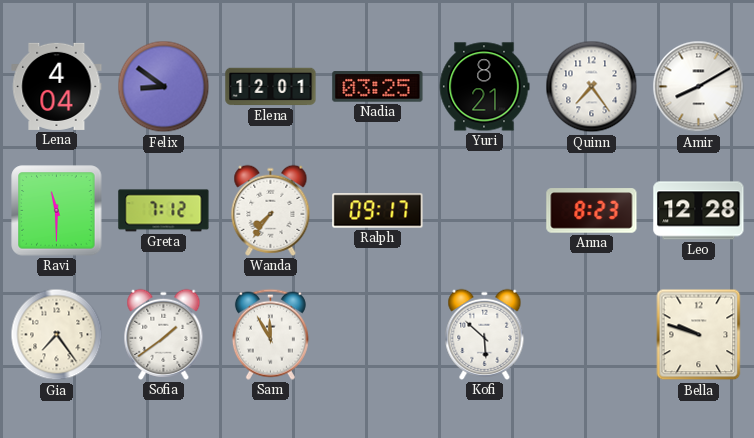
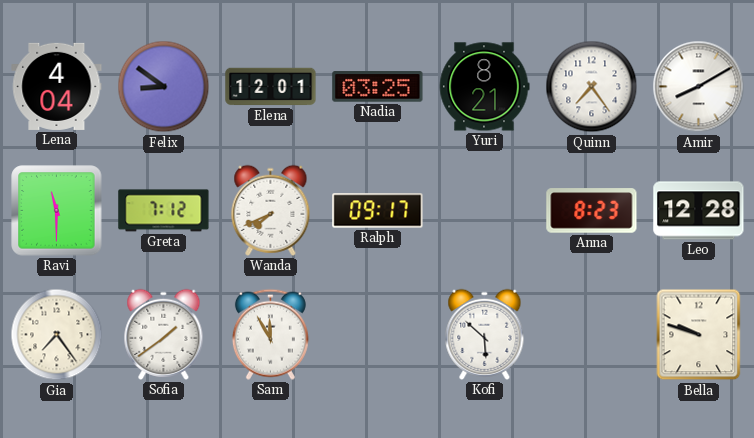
Wanda: 7:36 -> 7:41 (271, 210)
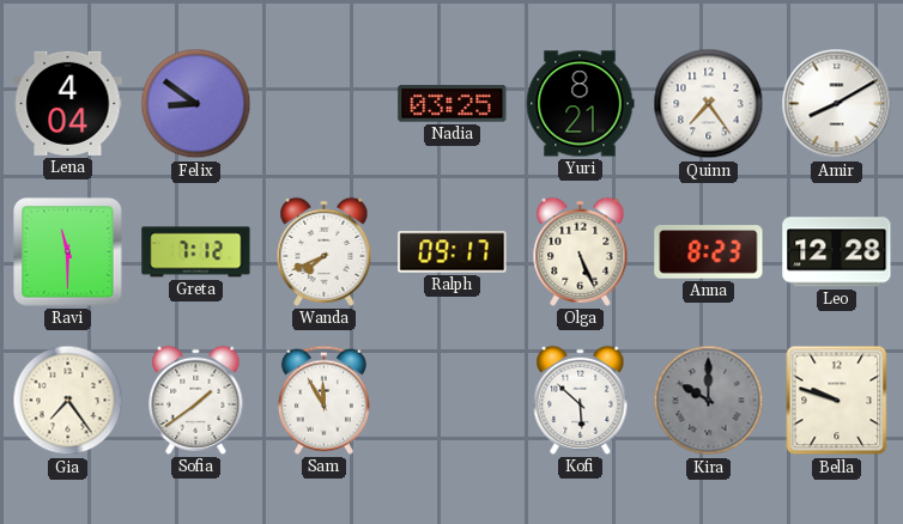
Elena: 12:01 -> none (271, 87)
Olga: none -> 5:26 (581, 251)
Kira: none -> 10:00 (709, 401)
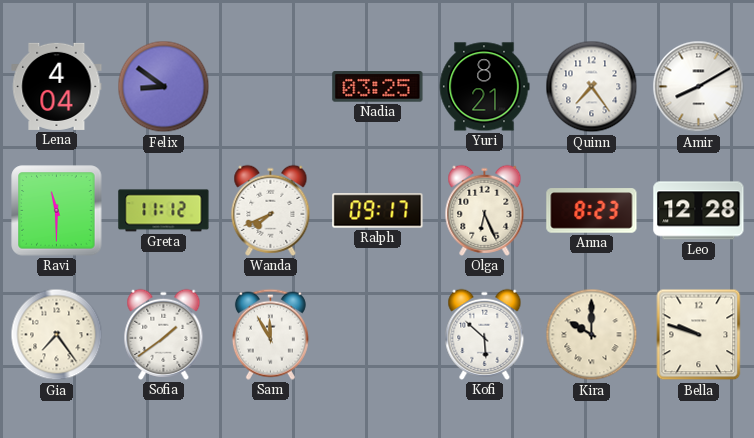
Greta: 7:12 -> 11:12 (164, 211)
Olga: 5:26 -> 6:26 (485, 210)
Kira dial: grey -> cream (592, 335)
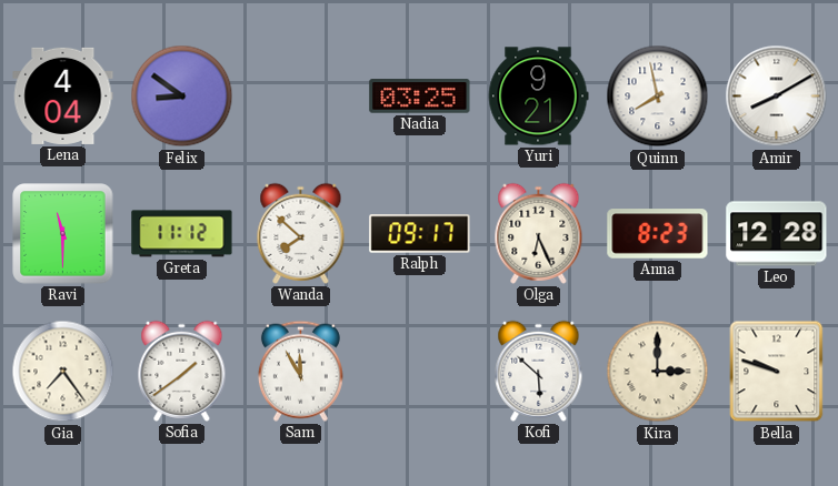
Yuri: 8:21 -> 9:21 (538, 97)
Quinn: 7:24 -> 7:58 (658, 97)
Wanda: 7:41 -> 7:52 (301, 233)
Kira: 10:00 -> 3:00 (658, 372)
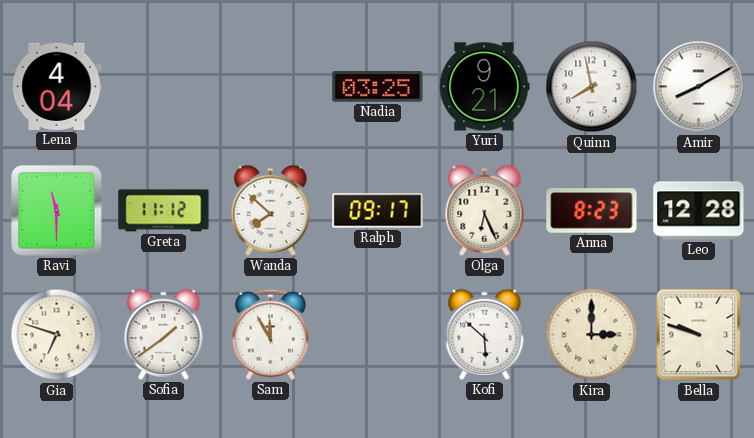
Felix: 8:51 -> none (182, 97)
Gia: 7:24 -> 6:48 (57, 335)
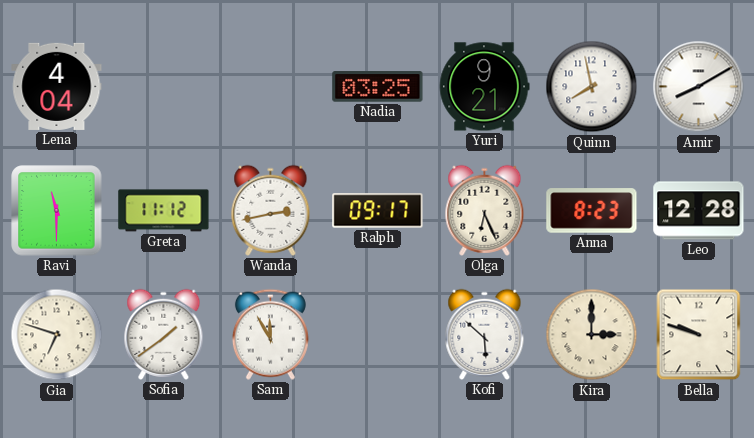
Wanda: 7:52 -> 2:43 (271, 210)
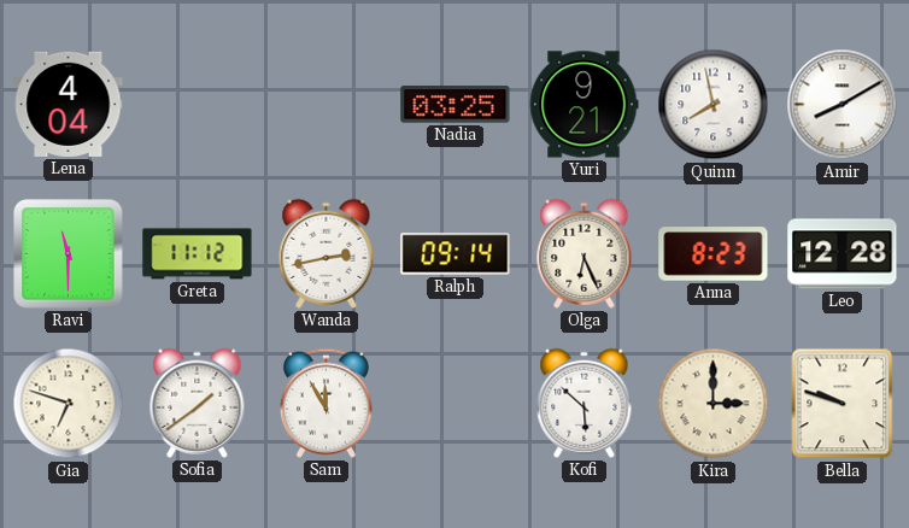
Ralph: 09:17 -> 09:14 (456, 254)
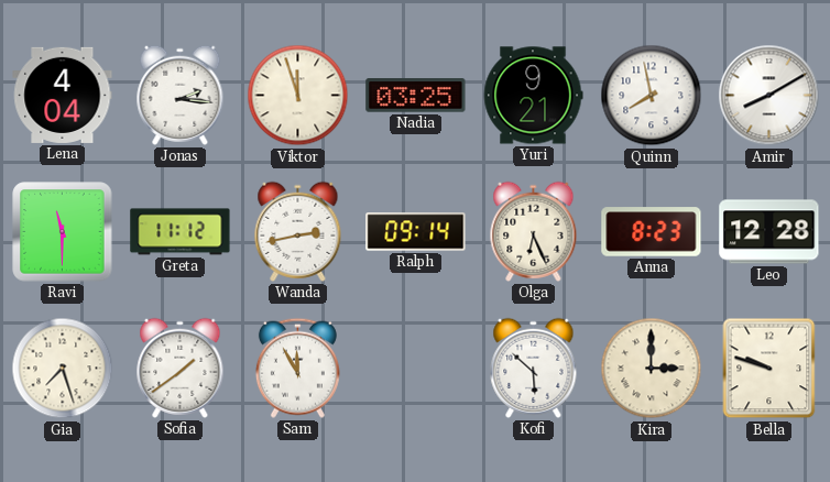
Jonas: none -> 2:16 (181, 95)
Viktor: none -> 11:57 (298, 96)
Gia: 6:48 -> 7:27 (63, 369)
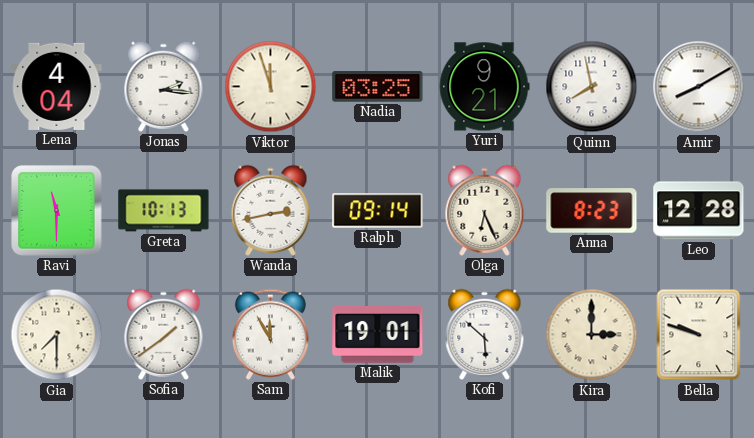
Greta: 11:12 -> 10:13 (164, 211)
Gia: 7:27 -> 7:30 (57, 335)
Malik: none -> 19:01 (378, 335)
